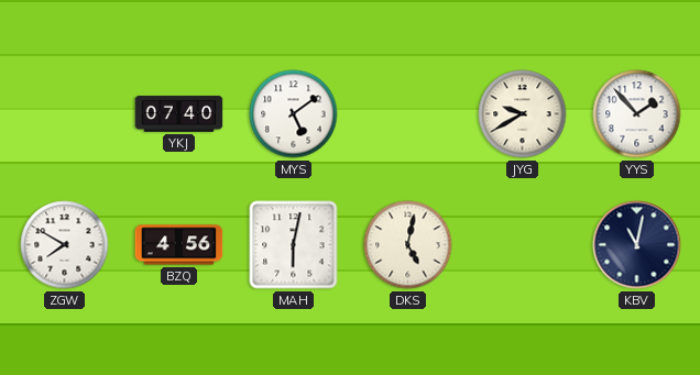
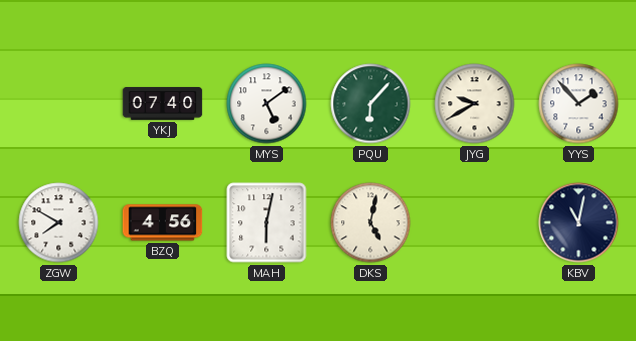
PQU: none -> 6:07 (371, 104)
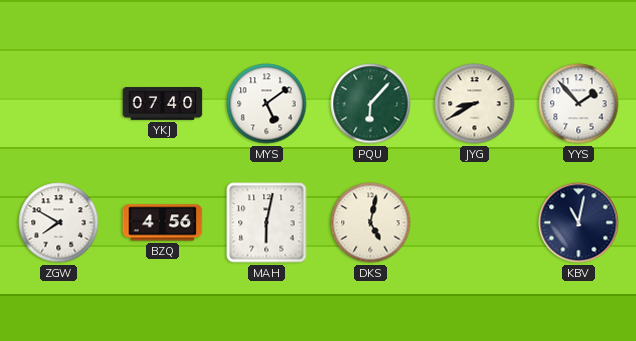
JYG: 9:40 -> 8:40 (475, 104)
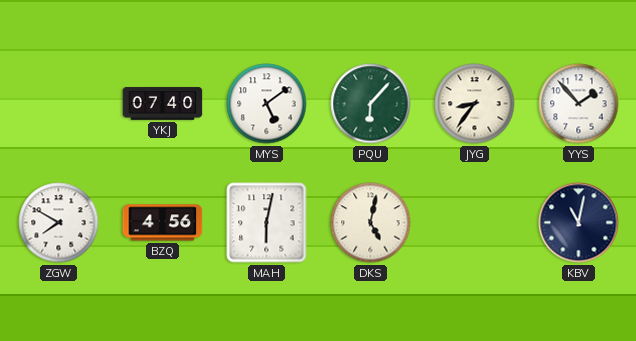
JYG: 8:40 -> 8:36 (475, 104)
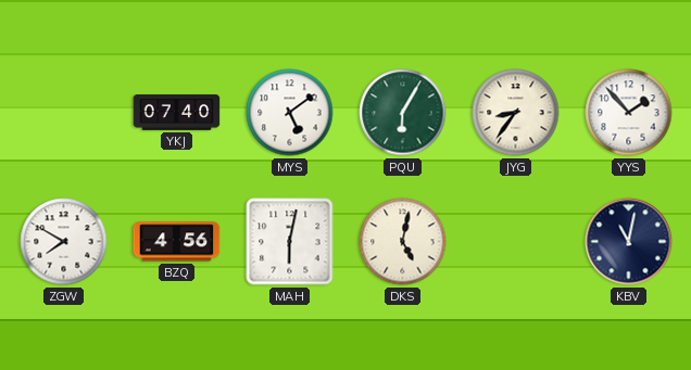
PQU: 6:07 -> 6:05 (403, 113)
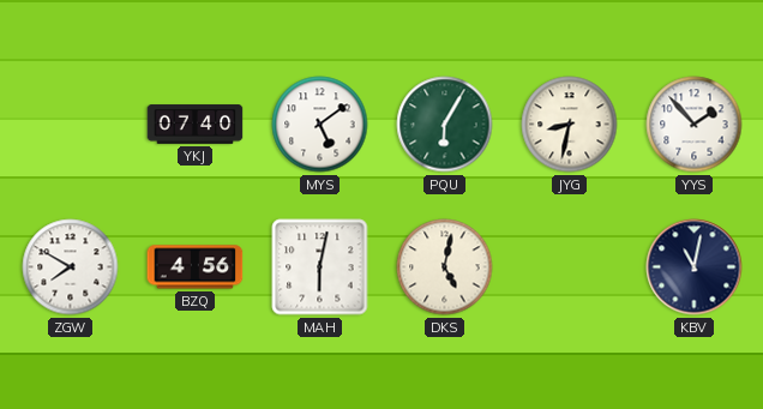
JYG: 8:36 -> 8:32 (570, 125)
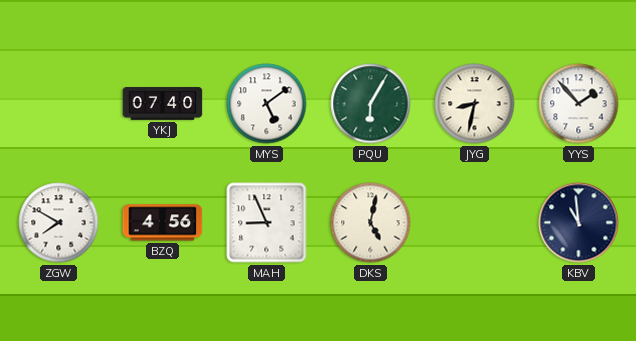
MAH: 6:02 -> 8:56 (267, 223)
KBV: 11:02 -> 10:59 (579, 223)
